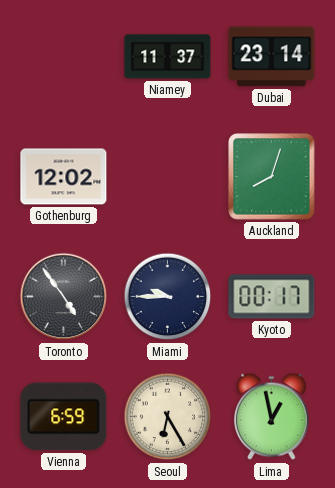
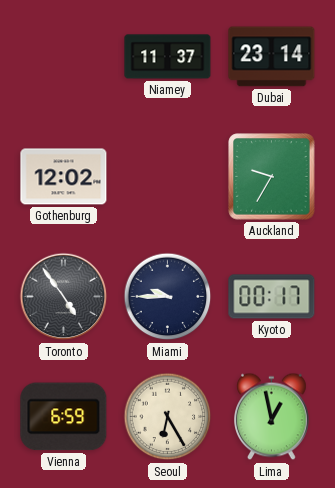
Auckland: 8:03 -> 9:35 (272, 177)
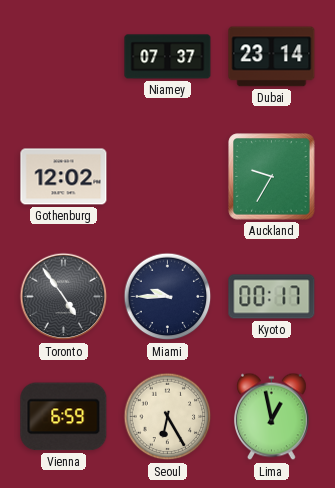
Niamey: 11:37 -> 07:37 (168, 57)
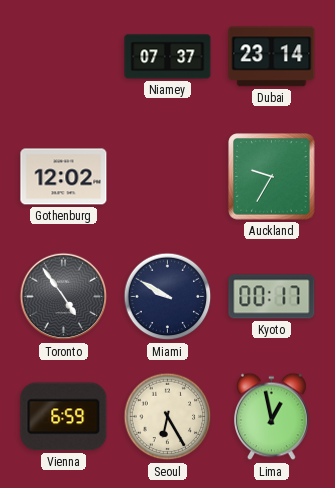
Miami: 9:45 -> 9:50 (168, 297)
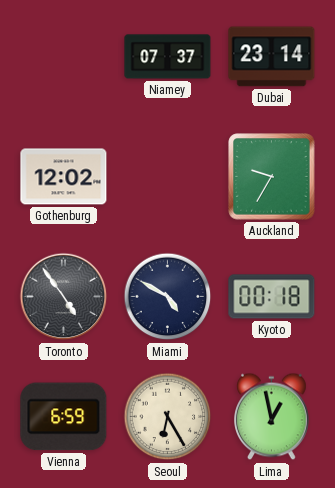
Miami: 9:50 -> 4:50 (168, 297)
Kyoto: 00:17 -> 00:18 (272, 297)
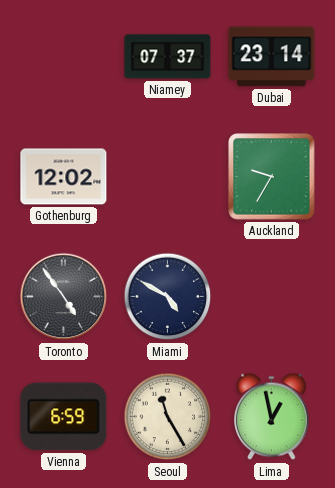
Kyoto: 00:18 -> none (272, 297)
Seoul: 6:25 -> 11:25 (168, 417)
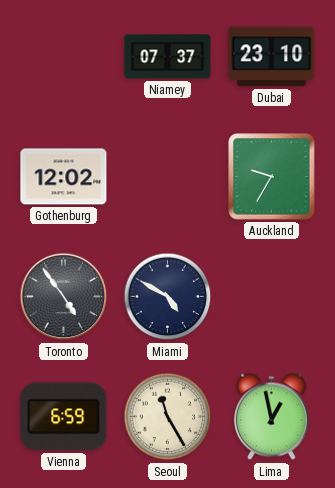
Dubai: 23:14 -> 23:10 (272, 57)
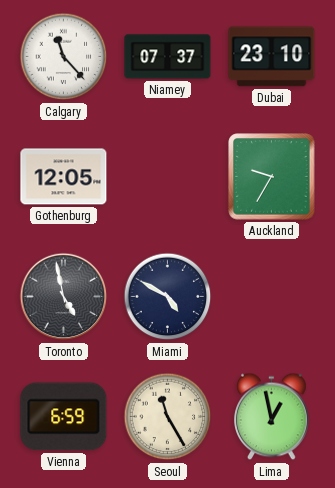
Calgary: none -> 11:23 (64, 57)
Gothenburg: 12:02 -> 12:05 (64, 177)
Toronto: 4:54 -> 4:58 (64, 297)
